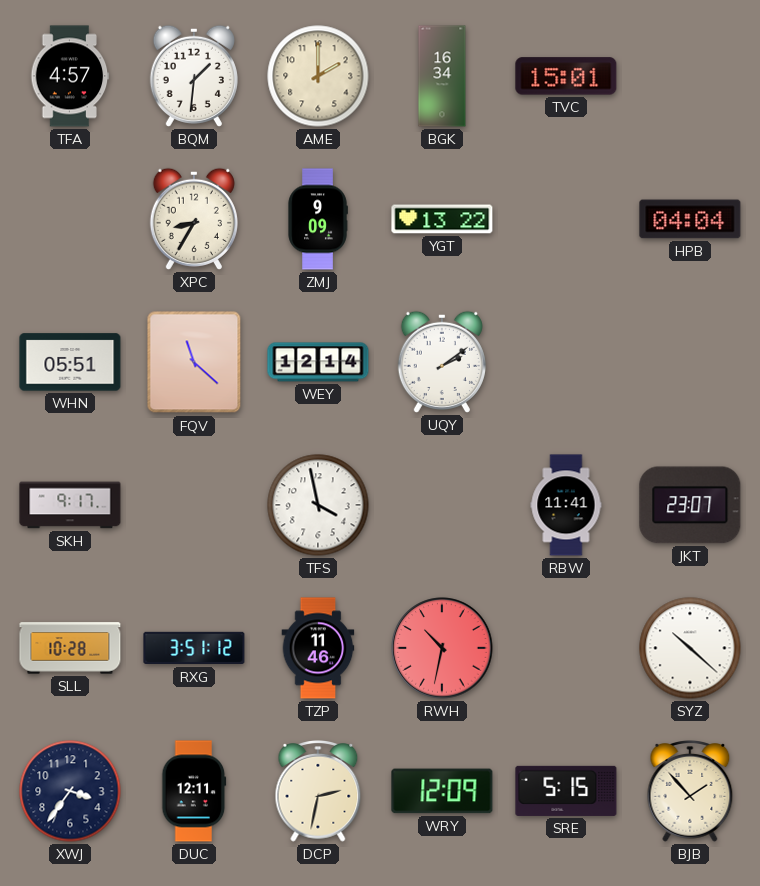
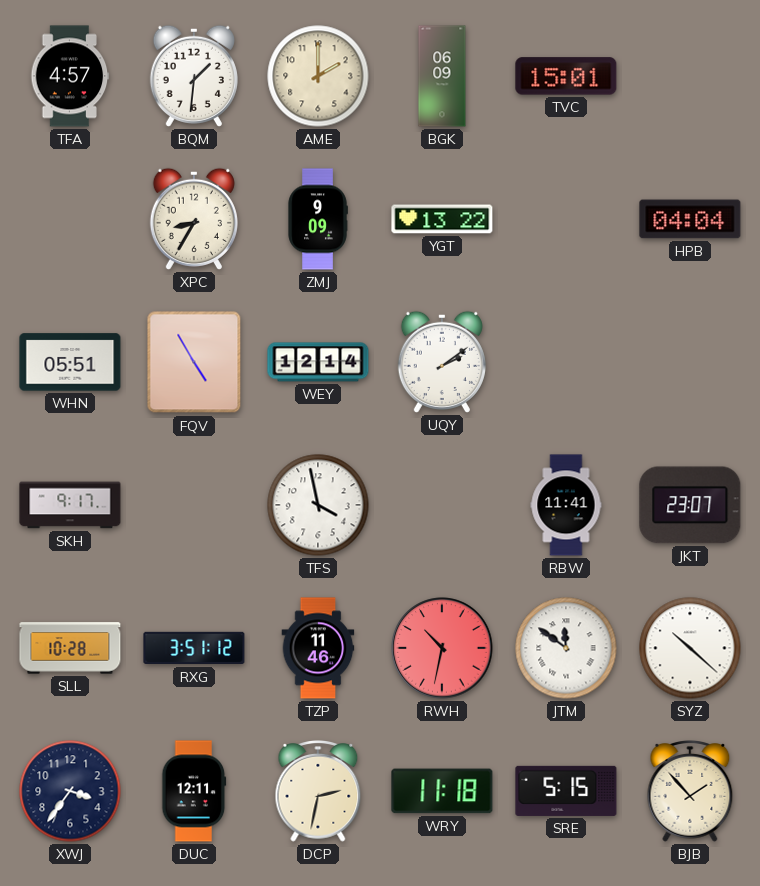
BGK: 16:34 -> 06:09 (442, 76)
FQV: 11:22 -> 4:55 (194, 362)
JTM: none -> 11:51 (566, 648)
WRY: 12:09 -> 11:18 (442, 791)
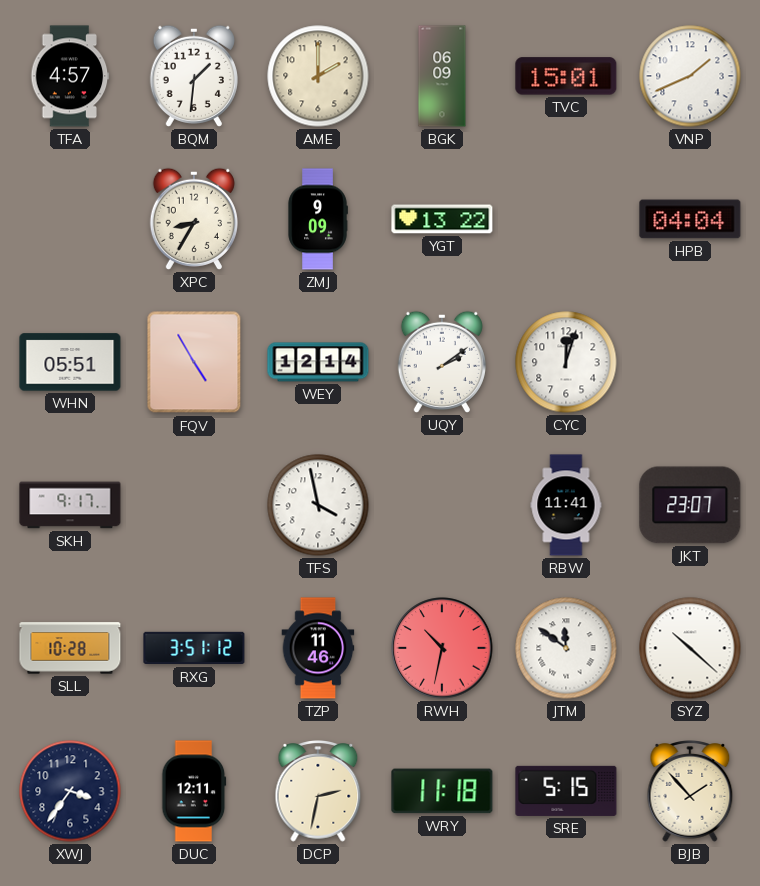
VNP: none -> 1:41 (690, 76)
CYC: none -> 12:03 (566, 362)
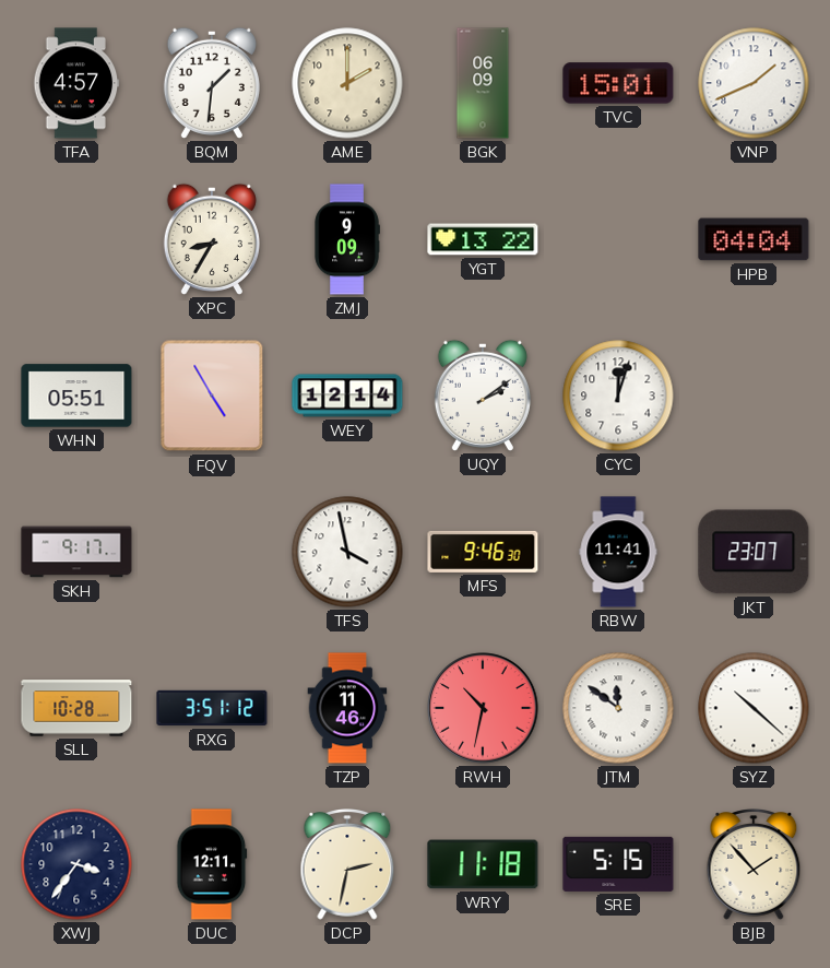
MFS: none -> 9:46 (483, 552)
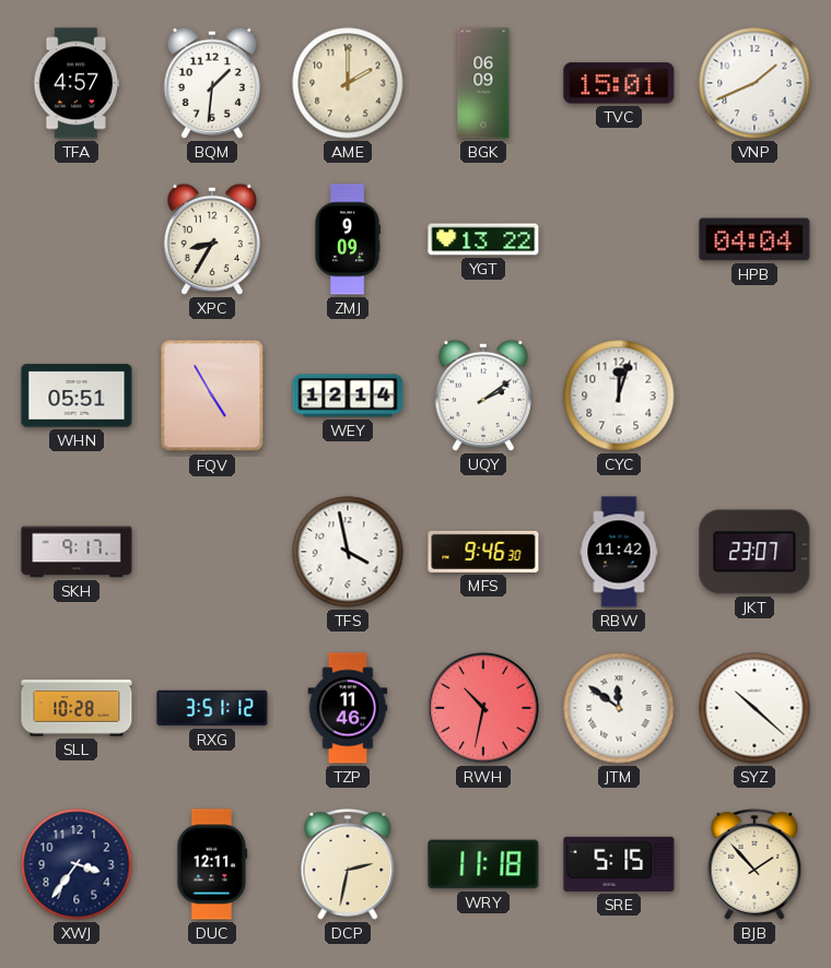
RBW: 11:41 -> 11:42 (619, 552)
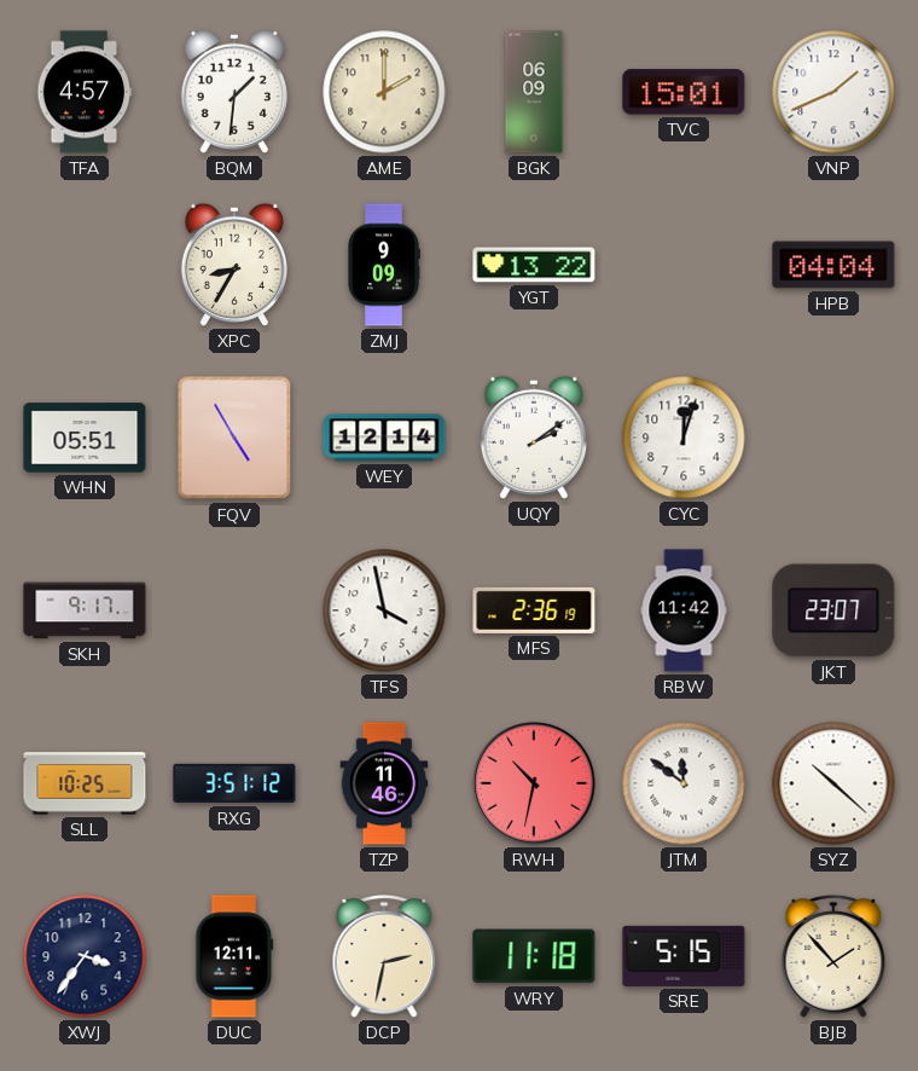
MFS: 9:46 -> 2:36 (534, 610)
SLL: 10:28 -> 10:25 (85, 783)
